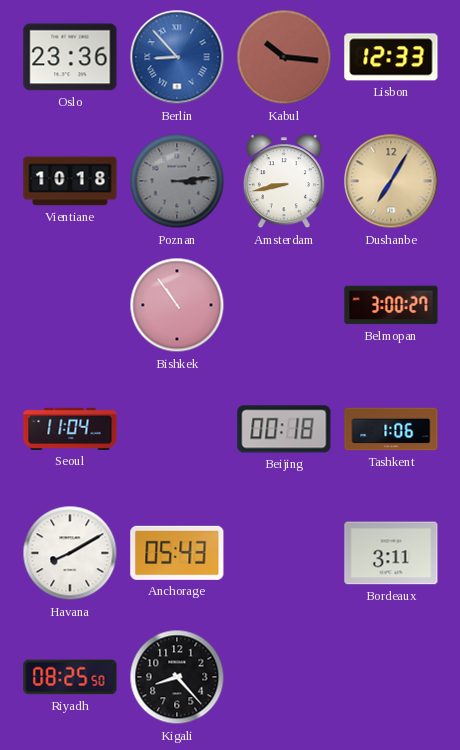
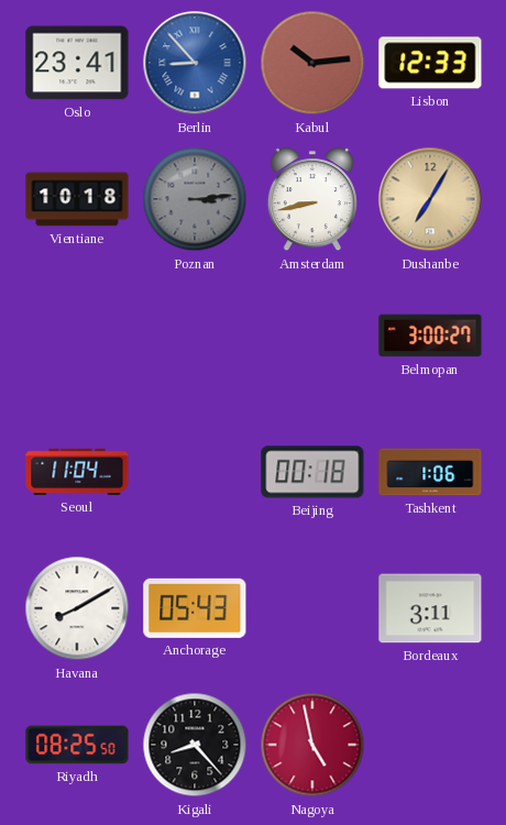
Oslo: 23:36 -> 23:41 (77, 63)
Kabul: 10:16 -> 10:14 (312, 63)
Bishkek: 10:54 -> none (177, 305)
Nagoya: none -> 4:58 (312, 745)
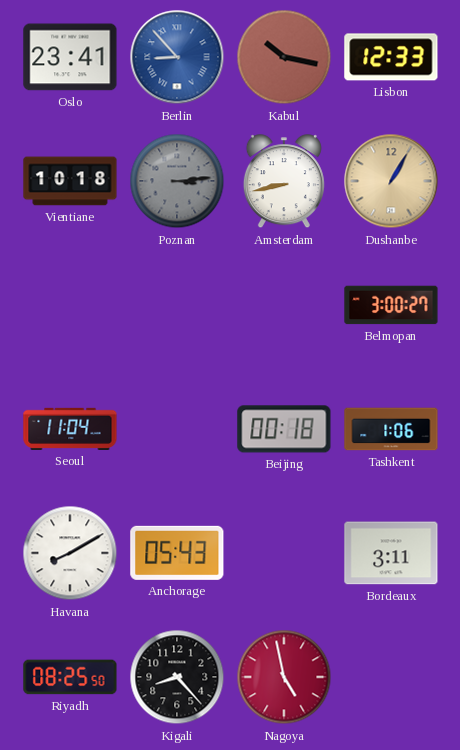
Kabul: 10:14 -> 10:17 (284, 57)
Dushanbe: 7:05 -> 1:05 (391, 181)
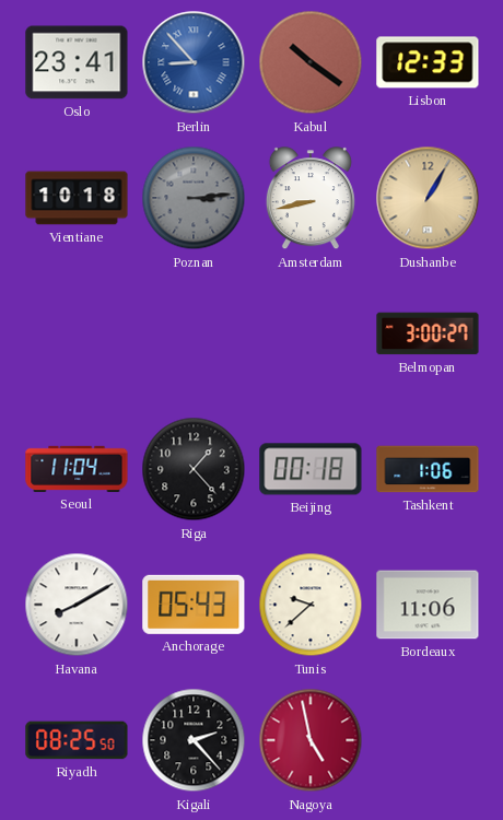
Kabul: 10:17 -> 10:21 (311, 62)
Riga: none -> 1:23 (194, 469)
Tunis: none -> 9:38 (311, 605)
Bordeaux: 3:11 -> 11:06 (428, 605)
Kigali: 8:23 -> 2:23 (194, 740)
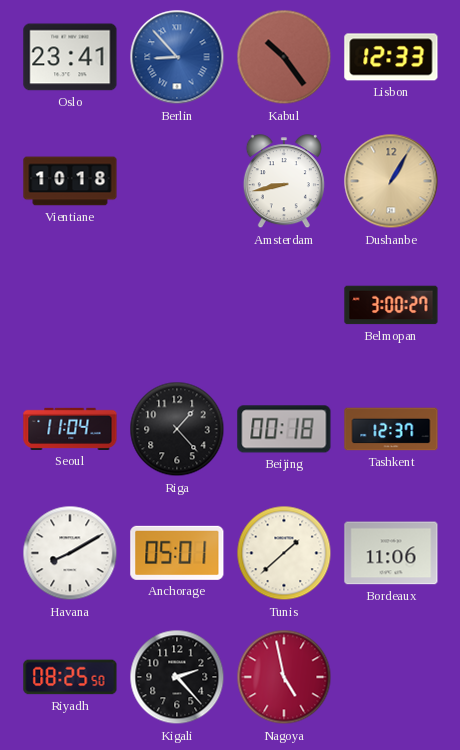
Kabul: 10:21 -> 10:24 (284, 57)
Poznan: 3:14 -> none (194, 198)
Tashkent: 1:06 -> 12:37 (391, 429)
Anchorage: 05:43 -> 05:01 (177, 553)
Tunis: 9:38 -> 1:38 (284, 553)
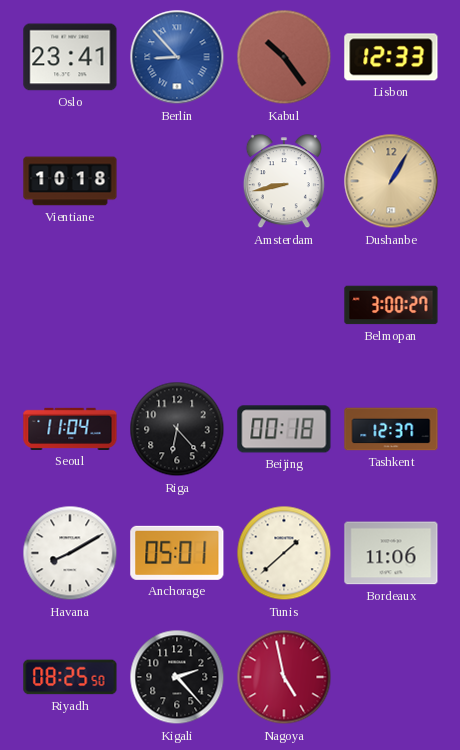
Riga: 1:23 -> 6:23 (177, 429)
